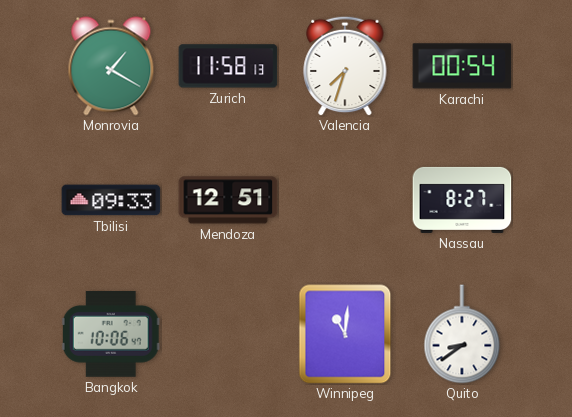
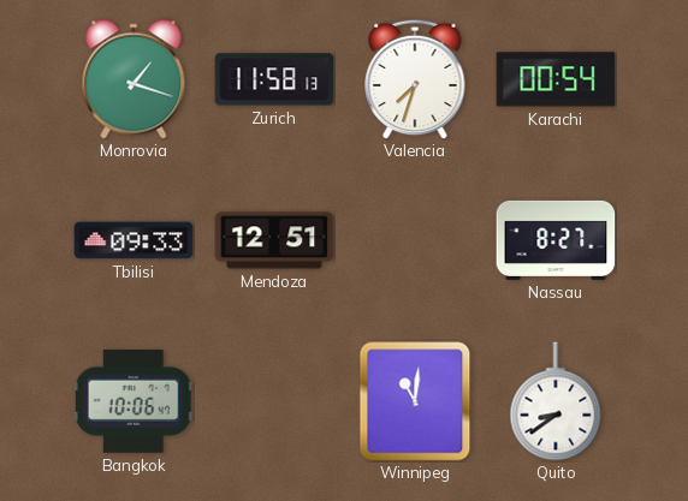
Monrovia: 1:20 -> 1:18 (134, 79)
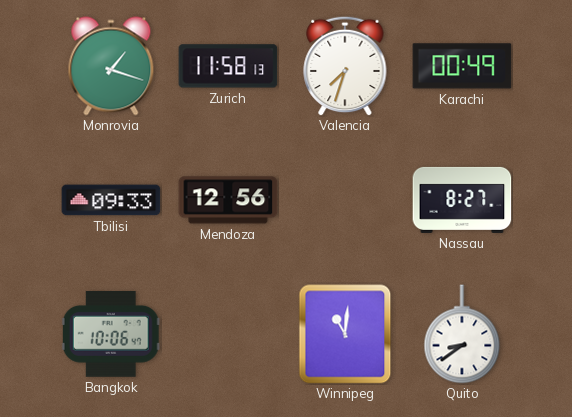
Karachi: 00:54 -> 00:49 (462, 66)
Mendoza: 12:51 -> 12:56 (228, 200)
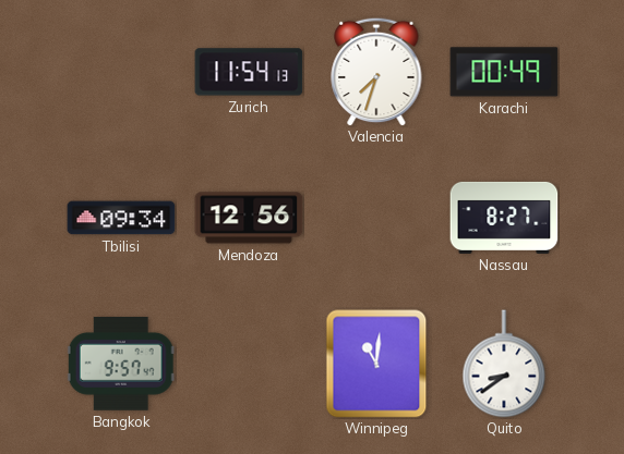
Monrovia: 1:18 -> none (111, 66)
Zurich: 11:58 -> 11:54 (249, 72)
Tbilisi: 09:33 -> 09:34 (121, 218)
Bangkok: 10:06 -> 9:57 (121, 365)
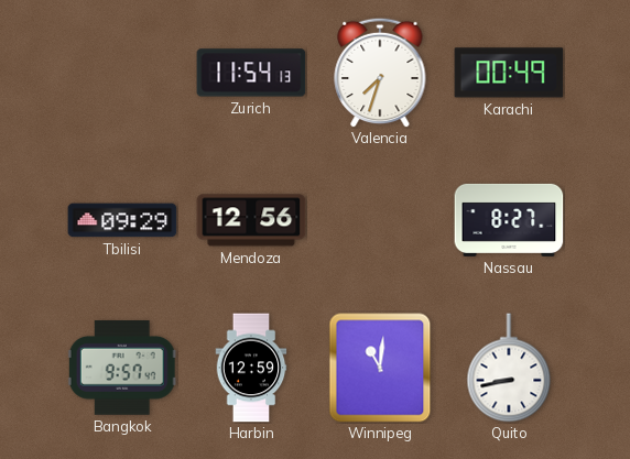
Tbilisi: 09:34 -> 09:29 (122, 220)
Harbin: none -> 12:59 (251, 368)
Quito: 8:39 -> 8:43 (509, 368)
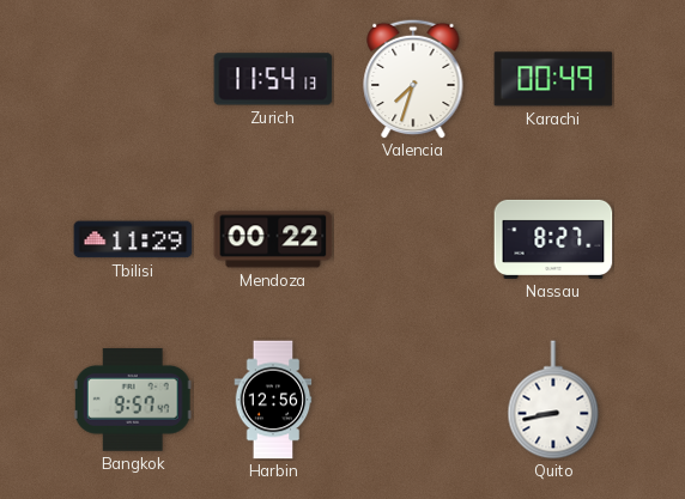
Tbilisi: 09:29 -> 11:29 (133, 239)
Mendoza: 12:56 -> 00:22 (273, 239)
Harbin: 12:59 -> 12:56 (273, 400)
Winnipeg: 11:01 -> none (380, 368)
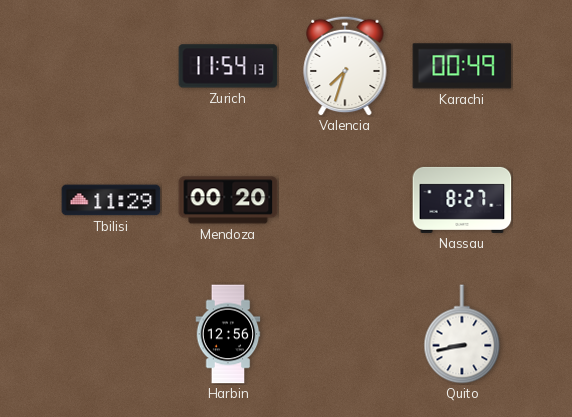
Mendoza: 00:22 -> 00:20 (228, 200)
Bangkok: 9:57 -> none (133, 401)
